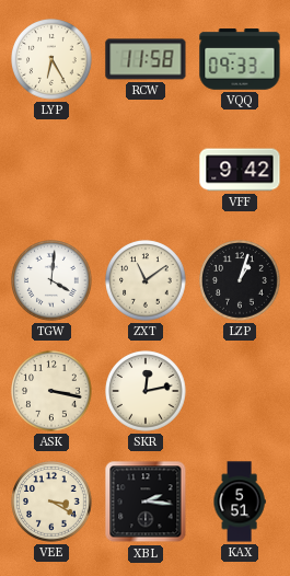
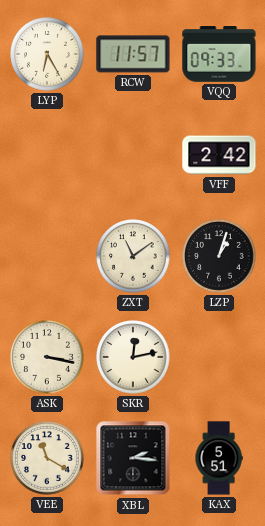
RCW: 11:58 -> 11:57 (133, 54)
VFF: 9:42 -> 2:42 (219, 155)
TGW: 4:01 -> none (51, 280)
VEE: 3:20 -> 11:20 (47, 458)
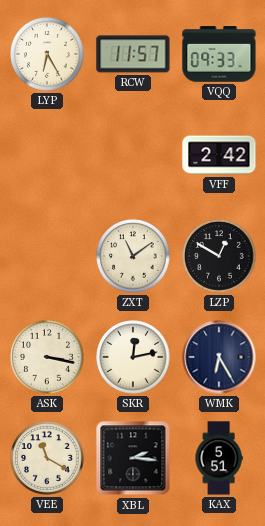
LZP: 1:03 -> 12:50 (219, 256)
WMK: none -> 6:25 (219, 357)
